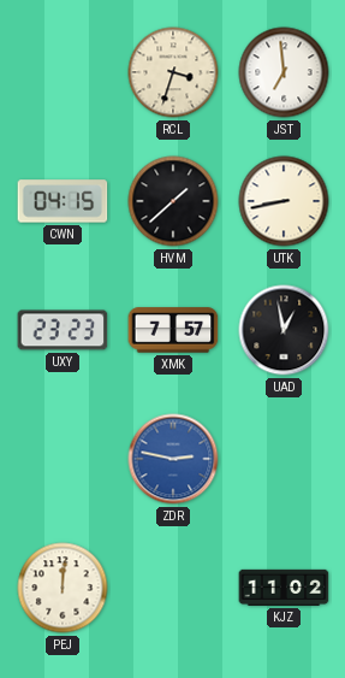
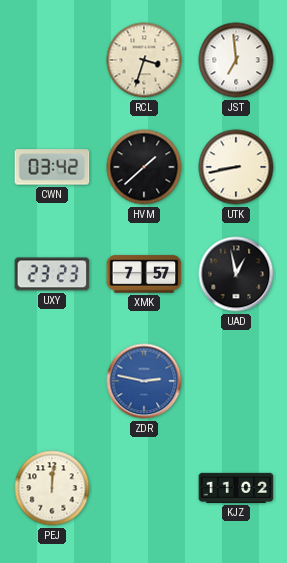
CWN: 04:15 -> 03:42 (52, 167)
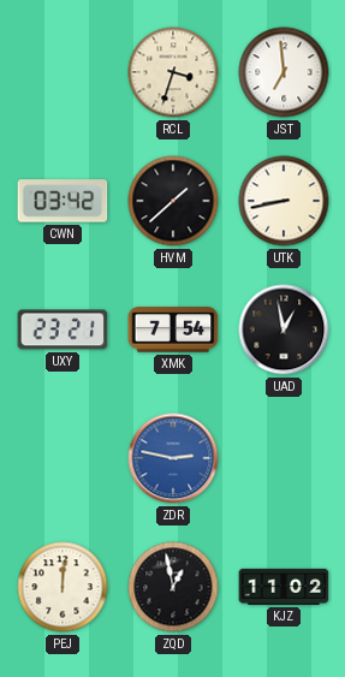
UXY: 23:23 -> 23:21 (63, 329)
XMK: 7:57 -> 7:54 (173, 329)
ZQD: none -> 12:58 (173, 587)
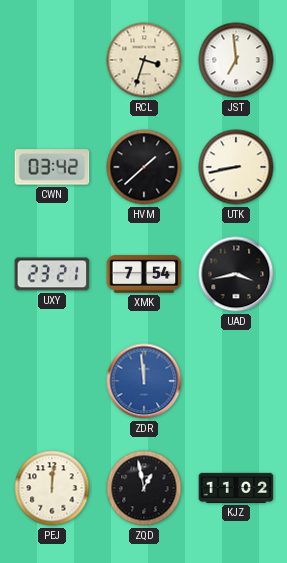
UAD: 12:58 -> 3:43 (236, 274)
ZDR: 2:47 -> 11:59 (144, 381)
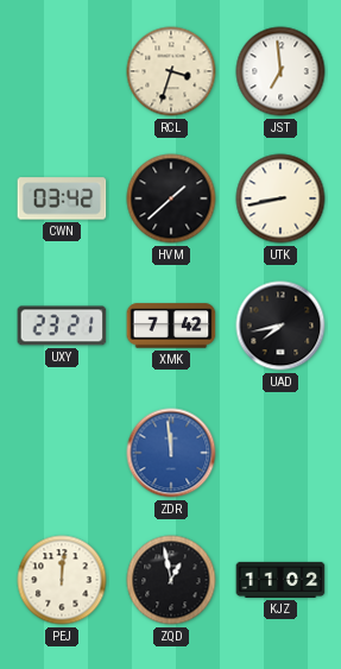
XMK: 7:54 -> 7:42 (171, 326)
UAD: 3:43 -> 7:43 (280, 326)
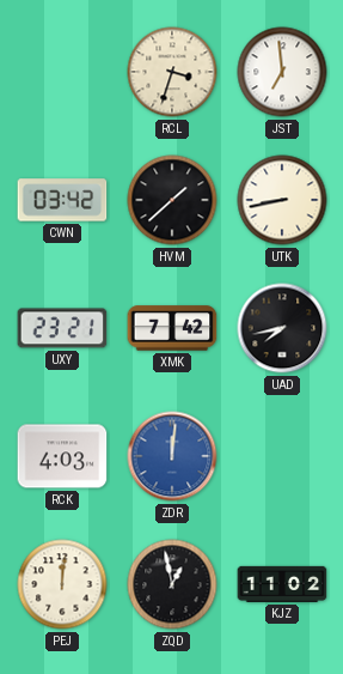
RCK: none -> 4:03 (62, 456)
ZDR: 11:59 -> 12:01 (172, 456)
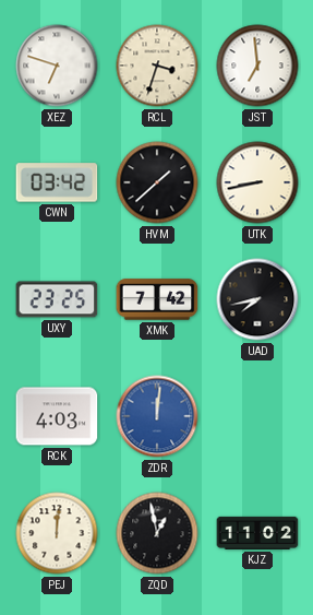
XEZ: none -> 6:48 (57, 66)
UXY: 23:21 -> 23:25 (57, 299)
